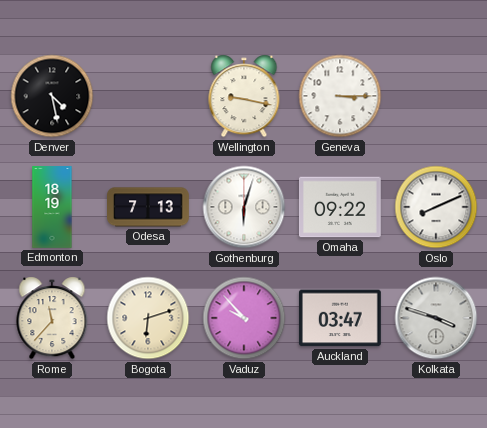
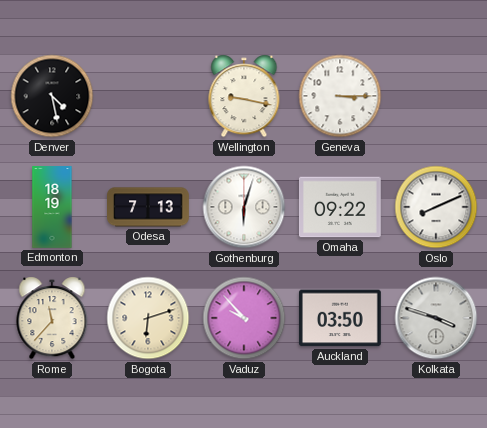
Auckland: 03:47 -> 03:50 (340, 318)
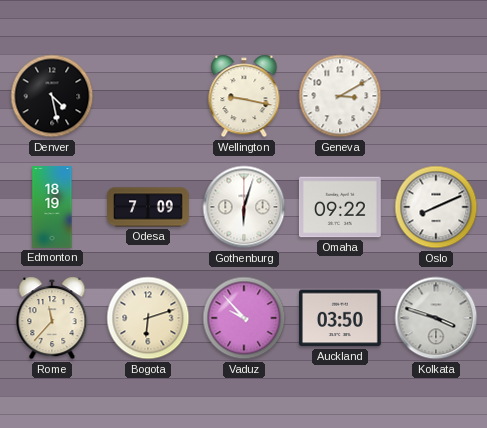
Geneva: 3:15 -> 3:10 (340, 96)
Odesa: 7:13 -> 7:09 (149, 207)
